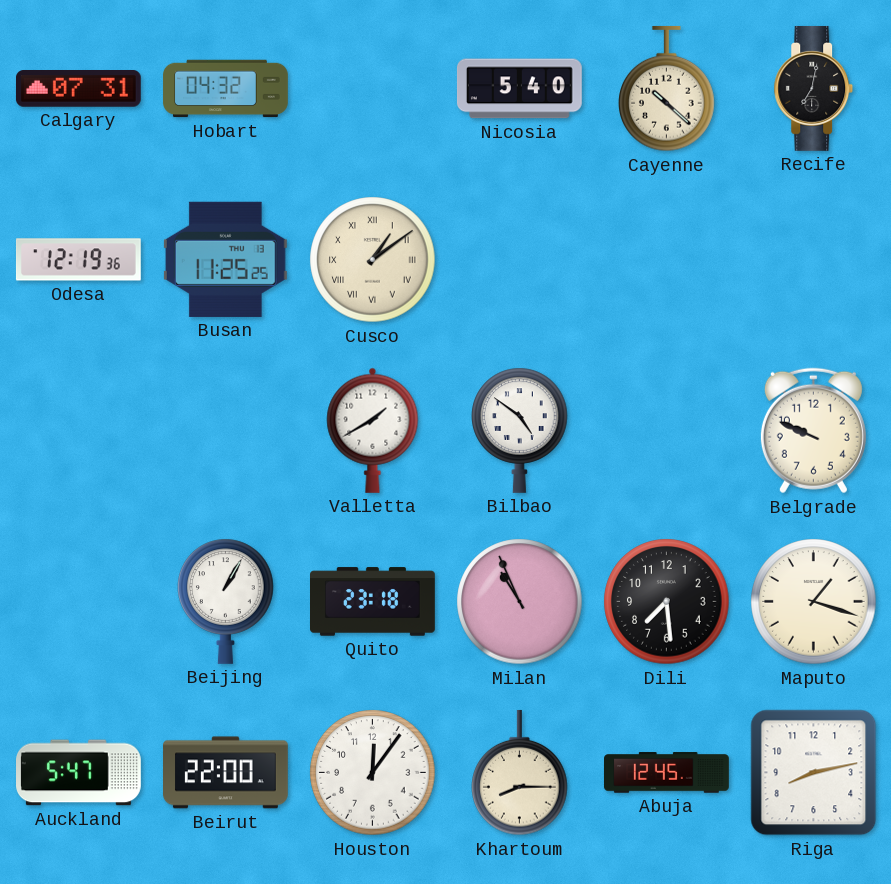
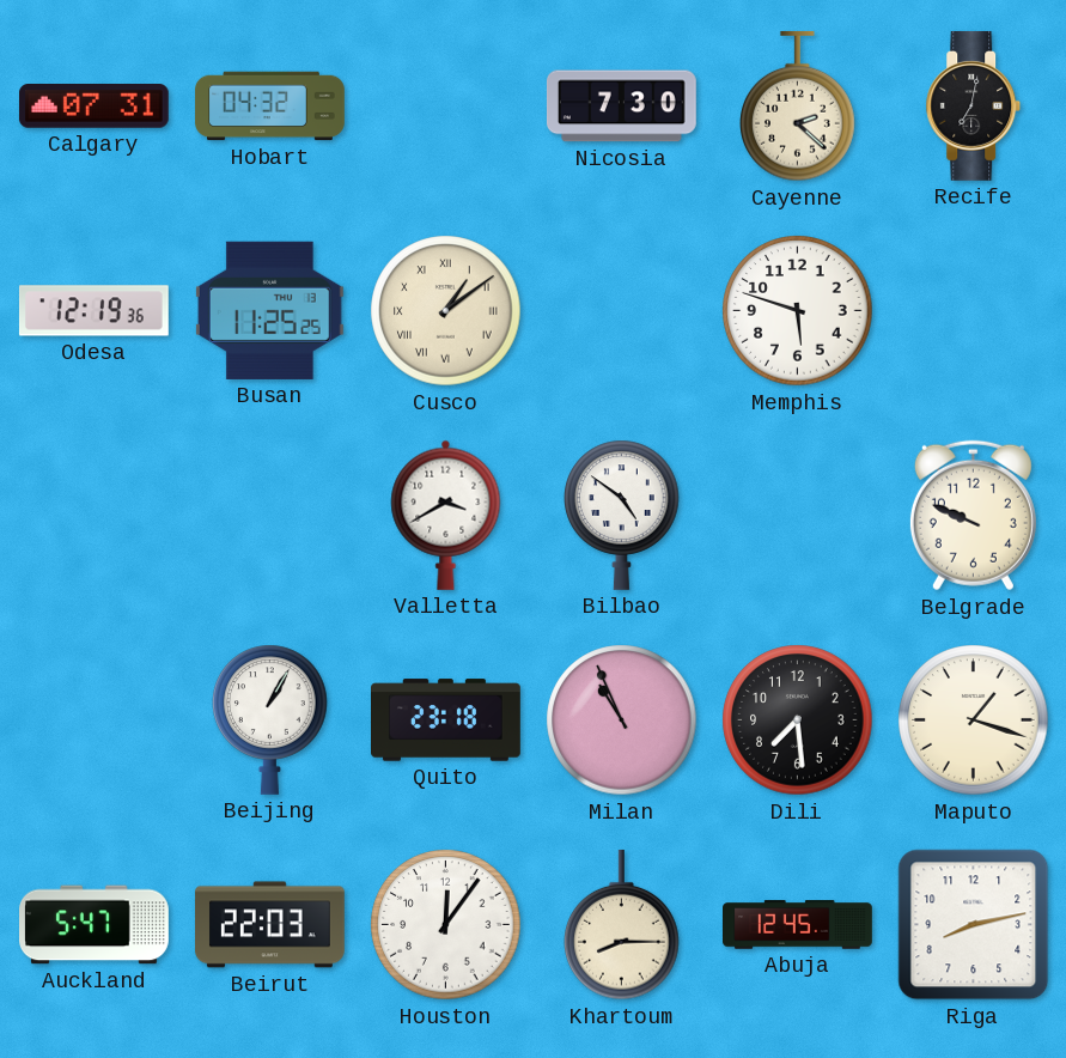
Nicosia: 5:40 -> 7:30 (621, 107)
Cayenne: 10:22 -> 2:22 (798, 107)
Memphis: none -> 5:48 (798, 311)
Valletta: 1:40 -> 3:40 (446, 515)
Beirut: 22:00 -> 22:03 (270, 925)
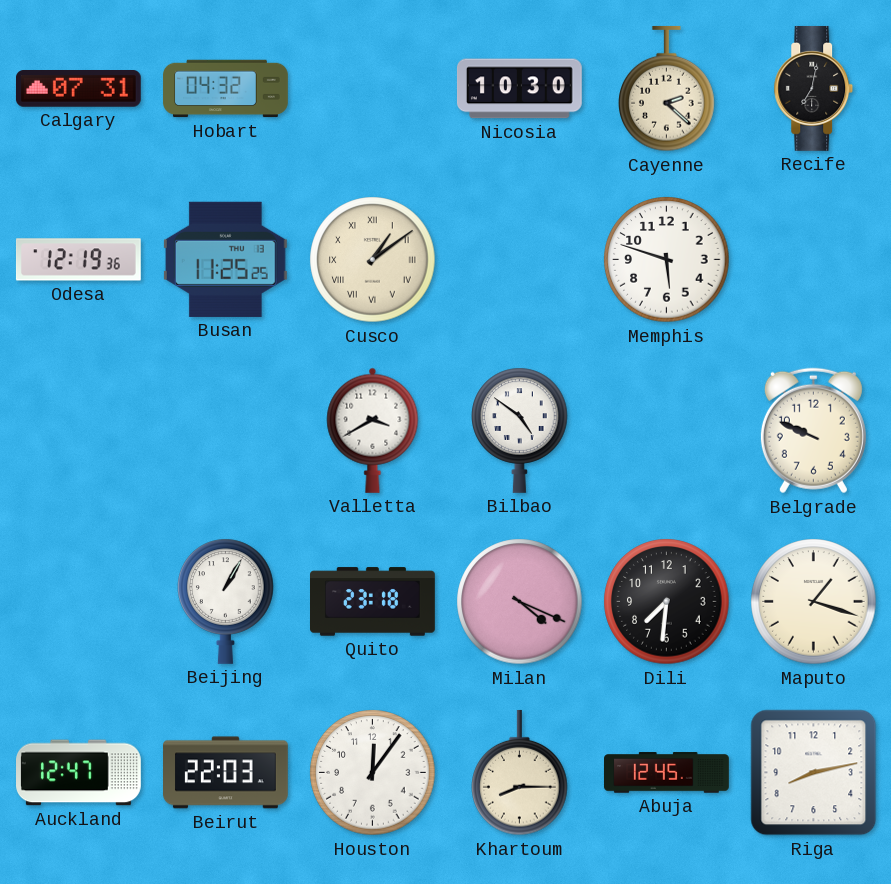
Nicosia: 7:30 -> 10:30 (519, 89)
Milan: 10:56 -> 4:19 (520, 602)
Dili: 7:29 -> 7:31 (667, 602)
Auckland: 5:47 -> 12:47 (79, 773)
